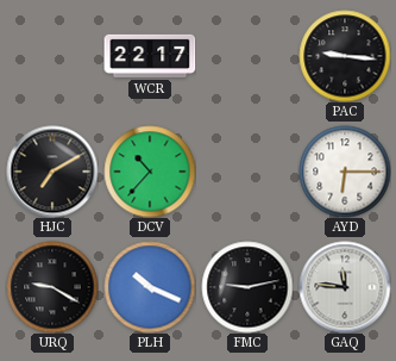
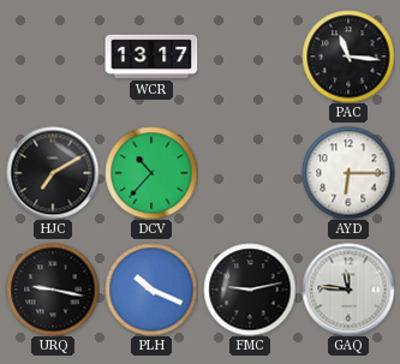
WCR: 22:17 -> 13:17 (151, 56)
PAC: 9:16 -> 11:16 (348, 56)
URQ: 9:20 -> 9:17 (53, 290)
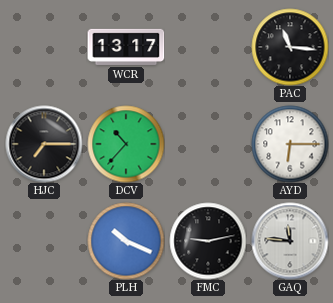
HJC: 7:10 -> 7:15 (44, 144)
URQ: 9:17 -> none (53, 290)
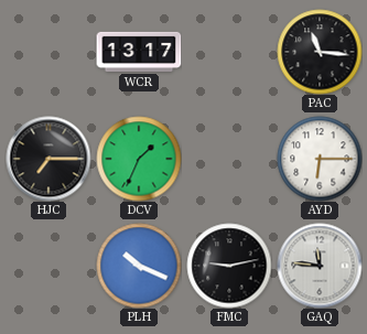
DCV: 10:37 -> 1:34 (139, 159)
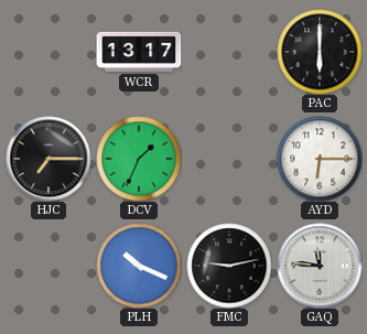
PAC: 11:16 -> 6:00 (320, 52)
